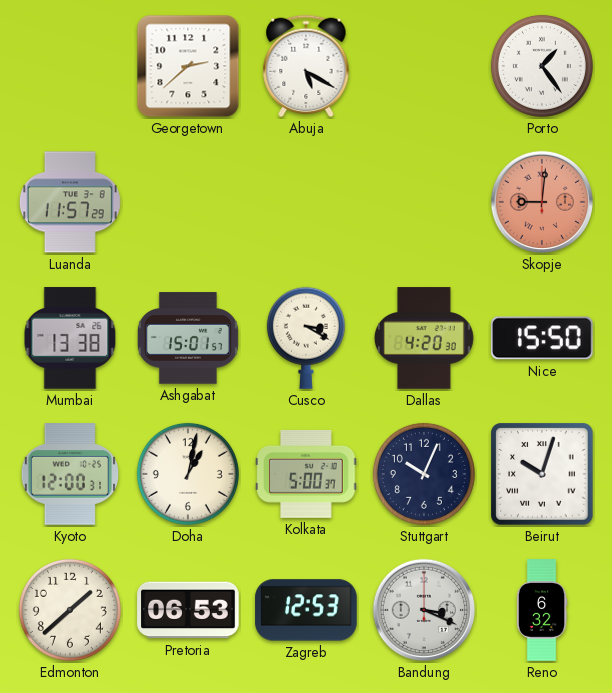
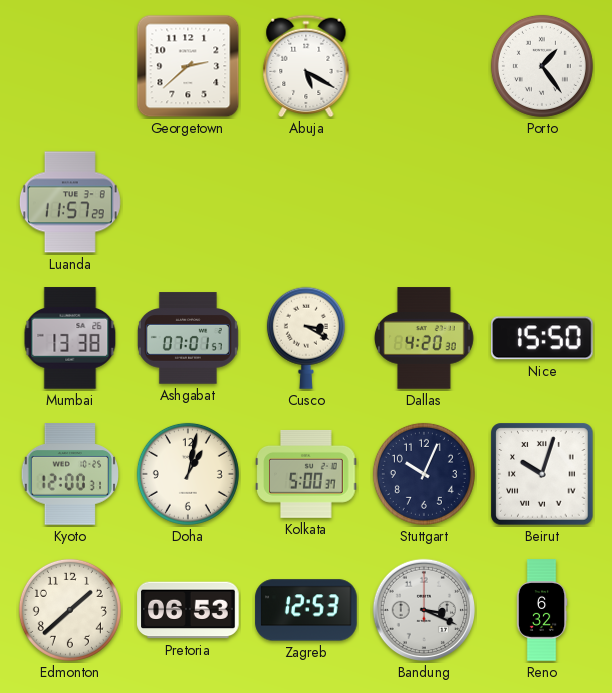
Skopje: 9:01 -> none (542, 202)
Ashgabat: 15:01 -> 07:01 (188, 338)
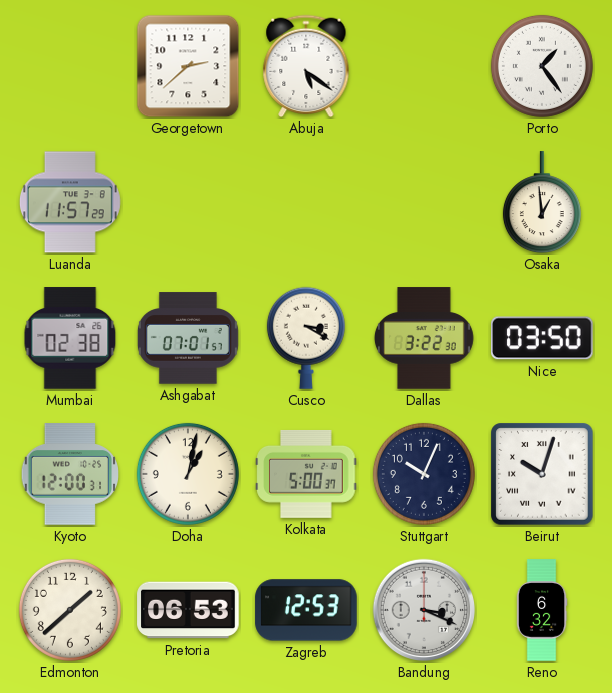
Abuja: 5:20 -> 5:21 (306, 66)
Osaka: none -> 12:59 (542, 203)
Mumbai: 13:38 -> 02:38 (70, 338)
Dallas: 4:20 -> 3:22 (424, 338)
Nice: 15:50 -> 03:50 (543, 338)
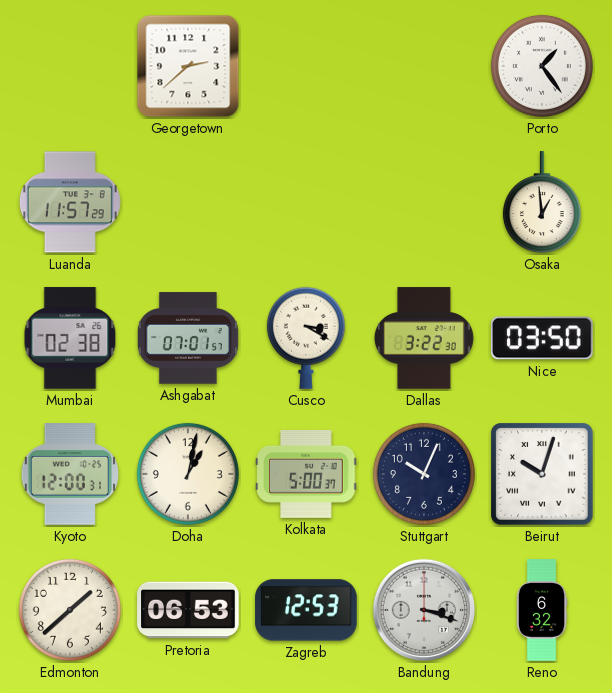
Abuja: 5:21 -> none (306, 66)
Bandung: 3:19 -> 3:18 (424, 610)
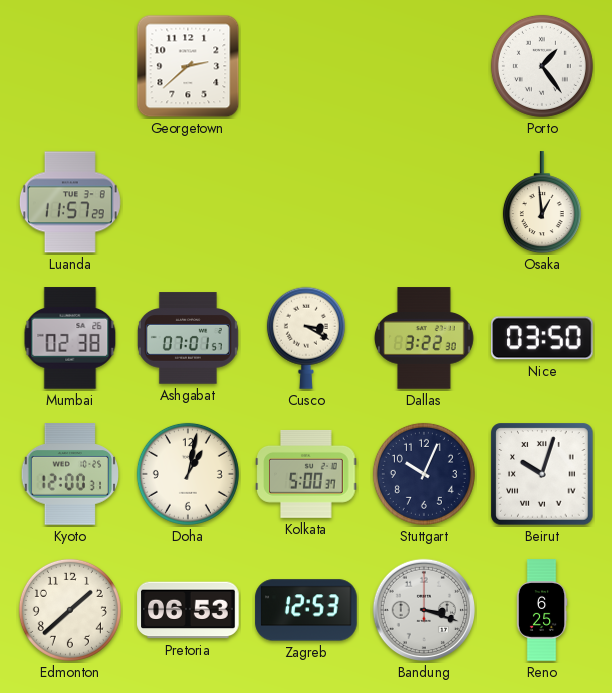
Reno: 6:32 -> 6:25 (542, 610)
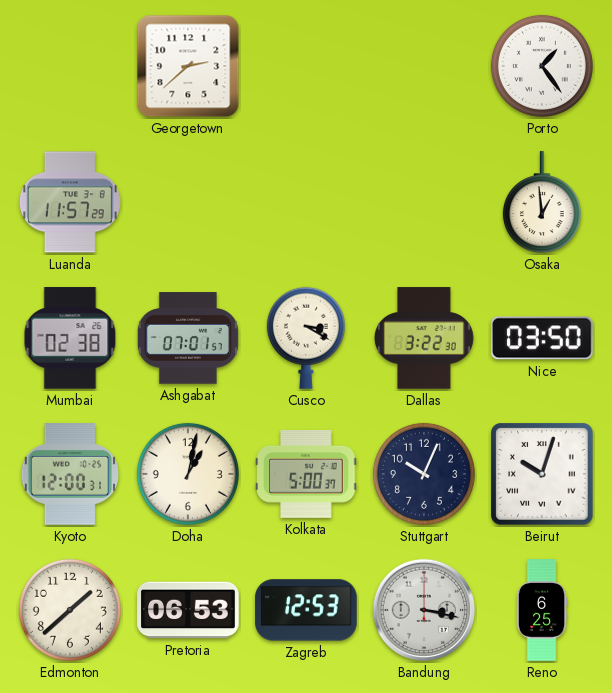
Bandung: 3:18 -> 3:17 (424, 610)
